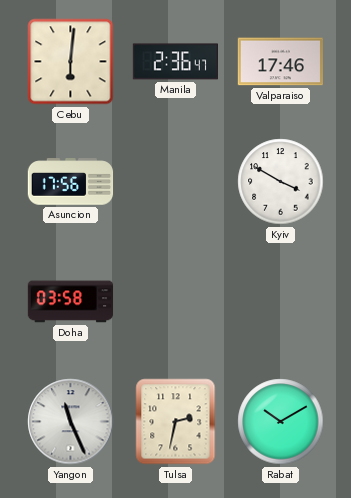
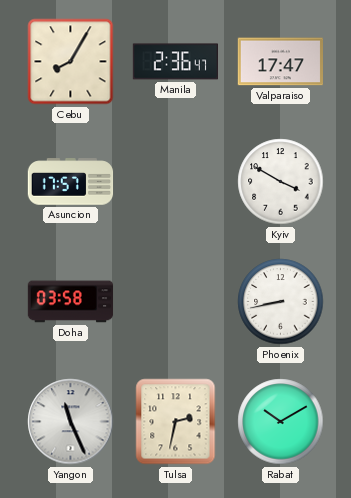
Cebu: 6:01 -> 8:05 (71, 62)
Valparaiso: 17:46 -> 17:47 (280, 62)
Asuncion: 17:56 -> 17:57 (71, 182)
Phoenix: none -> 8:43 (281, 302)
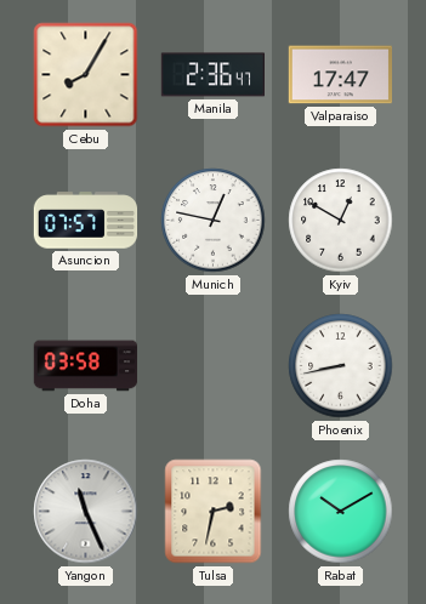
Asuncion: 17:57 -> 07:57 (86, 221)
Munich: none -> 12:47 (214, 221)
Kyiv: 3:50 -> 12:50 (341, 221)
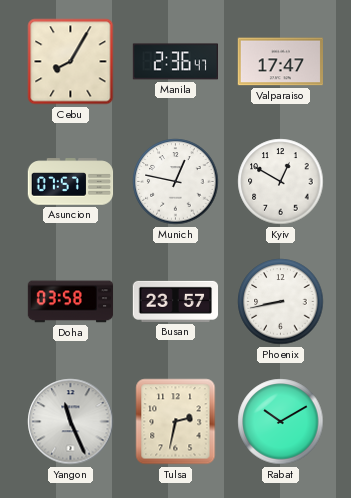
Busan: none -> 23:57 (176, 301)
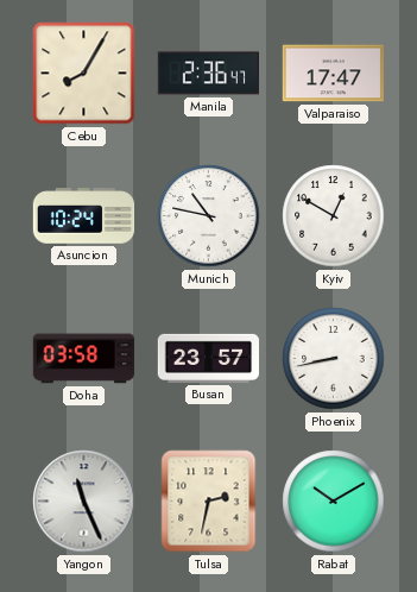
Asuncion: 07:57 -> 10:24 (84, 216)
Munich: 12:47 -> 10:47 (209, 216)
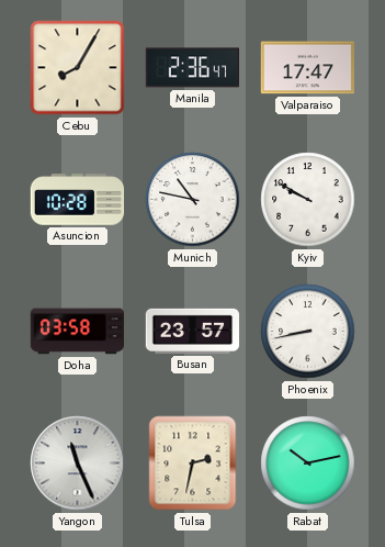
Asuncion: 10:24 -> 10:28 (78, 200)
Kyiv: 12:50 -> 9:50 (308, 200)
Rabat: 10:10 -> 10:13 (308, 464)
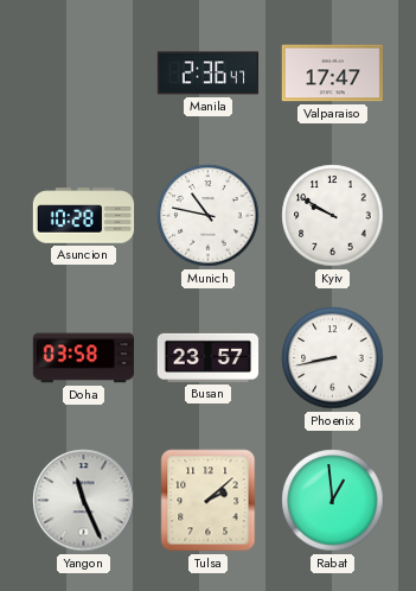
Cebu: 8:05 -> none (78, 68)
Tulsa: 2:32 -> 2:08 (209, 501)
Rabat: 10:13 -> 12:59 (333, 501)
